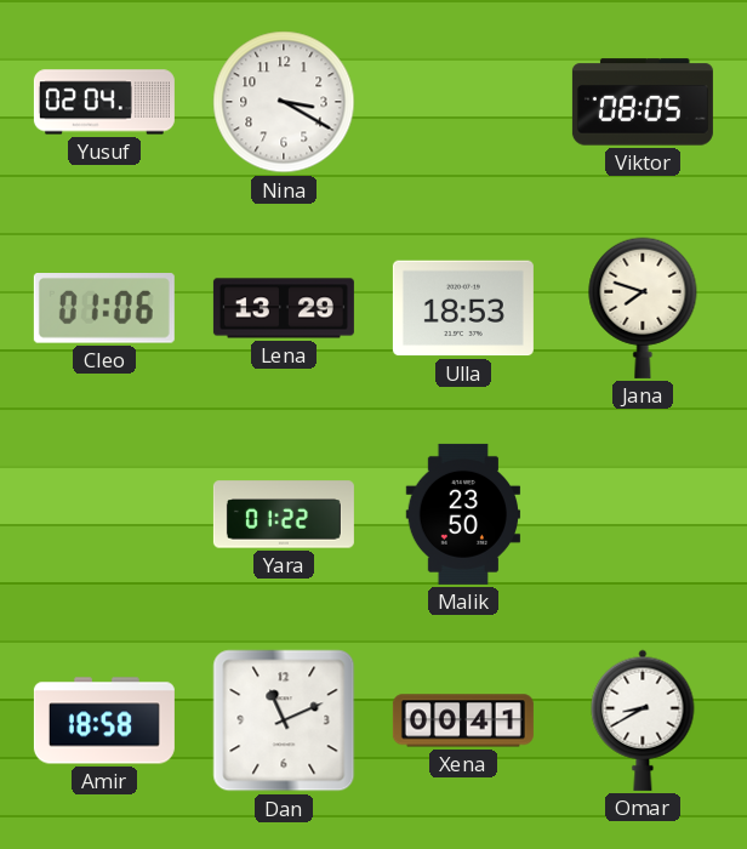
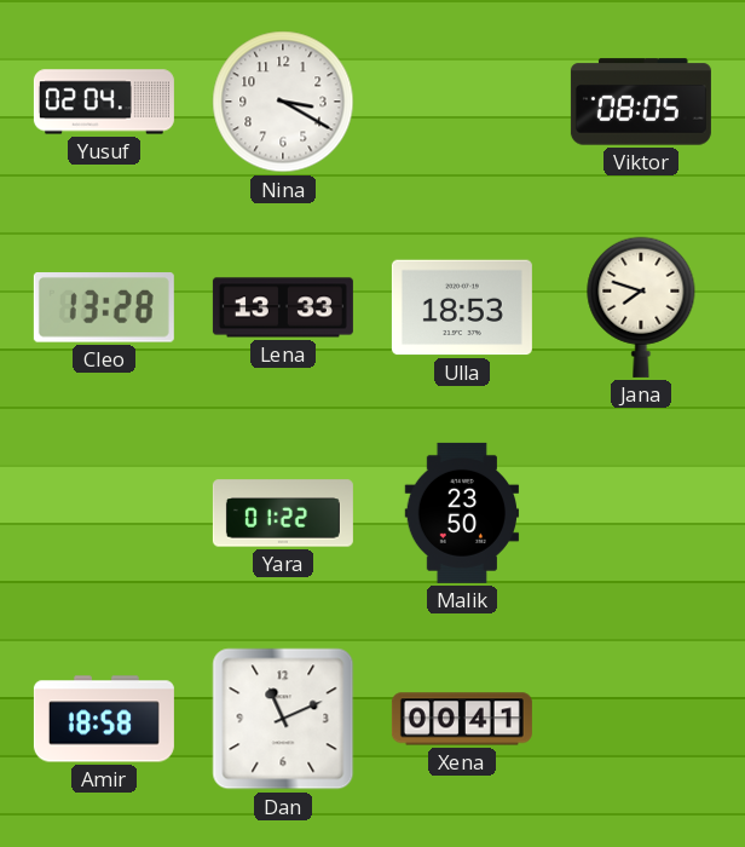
Cleo: 01:06 -> 13:28 (104, 309)
Lena: 13:29 -> 13:33 (283, 307)
Omar: 8:40 -> none (643, 720)
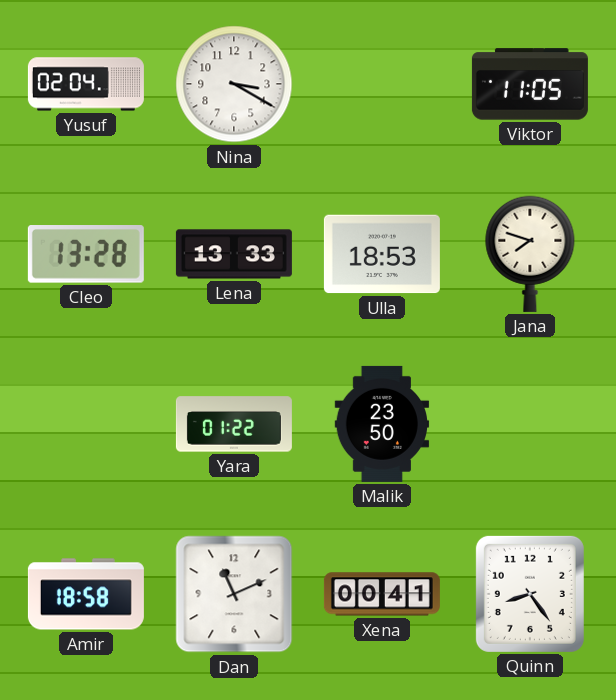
Viktor: 08:05 -> 11:05 (530, 84)
Quinn: none -> 8:24 (530, 594)
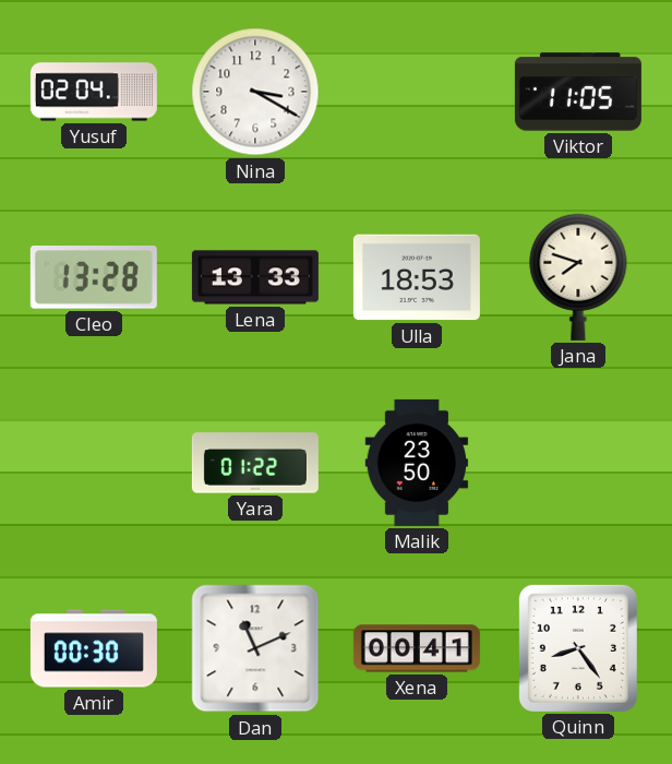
Amir: 18:58 -> 00:30 (94, 648)
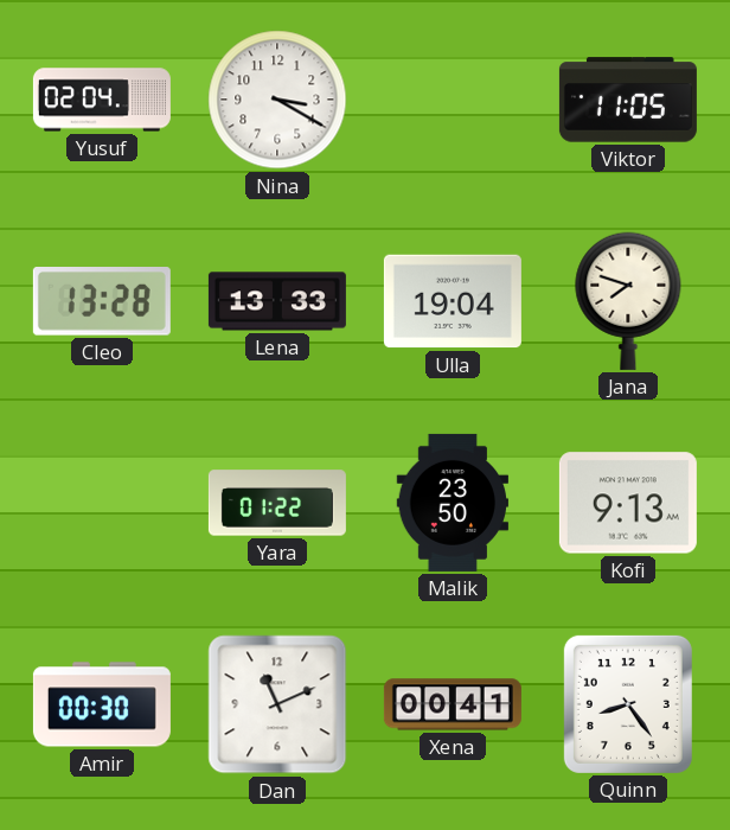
Ulla: 18:53 -> 19:04 (453, 301)
Kofi: none -> 9:13 (628, 503)
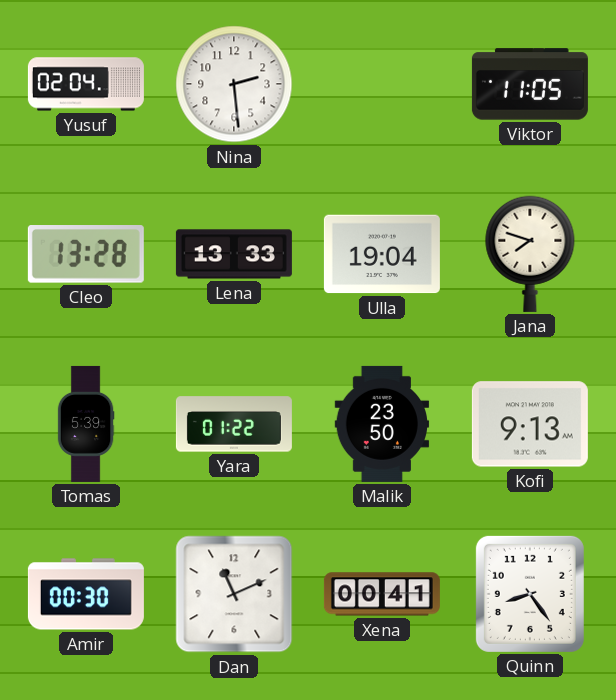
Nina: 3:20 -> 2:29 (234, 84)
Tomas: none -> 5:39 (86, 424)
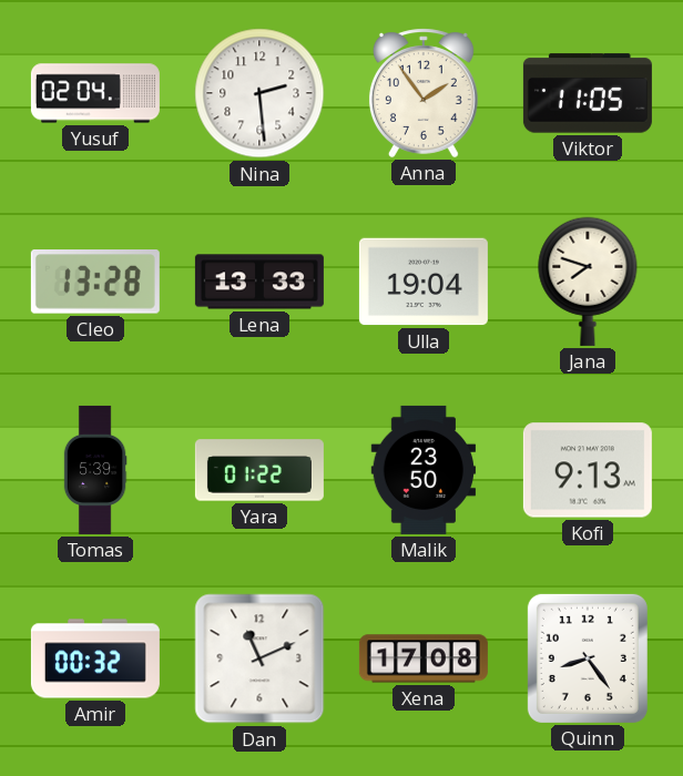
Anna: none -> 1:54 (424, 93)
Amir: 00:30 -> 00:32 (95, 658)
Xena: 00:41 -> 17:08 (424, 658)
